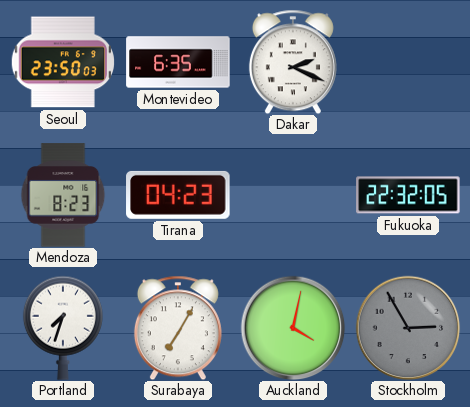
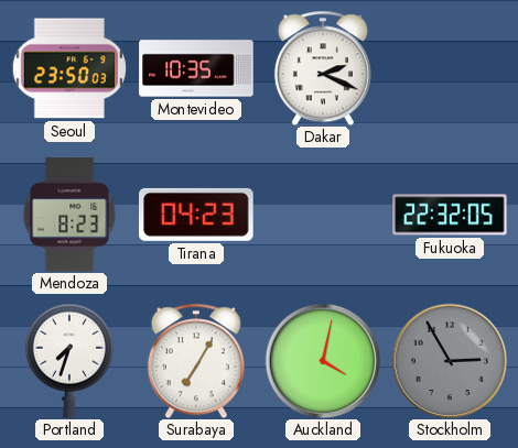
Montevideo: 6:35 -> 10:35 (196, 68)
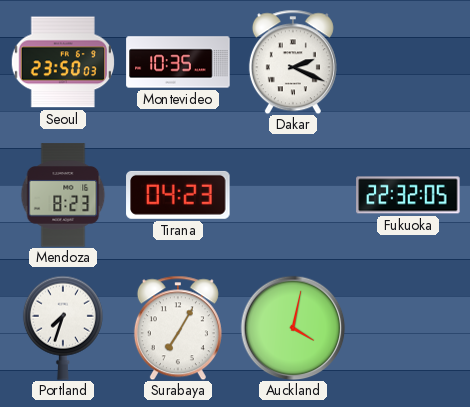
Stockholm: 2:55 -> none (450, 361)
